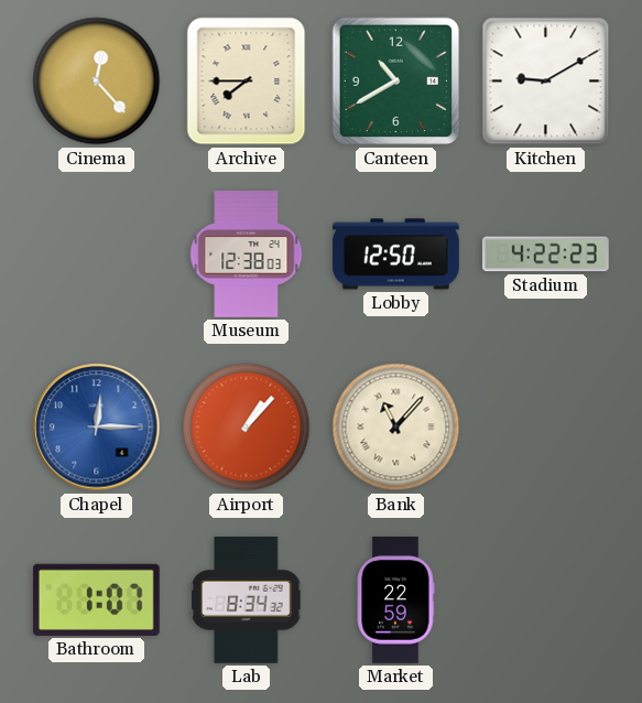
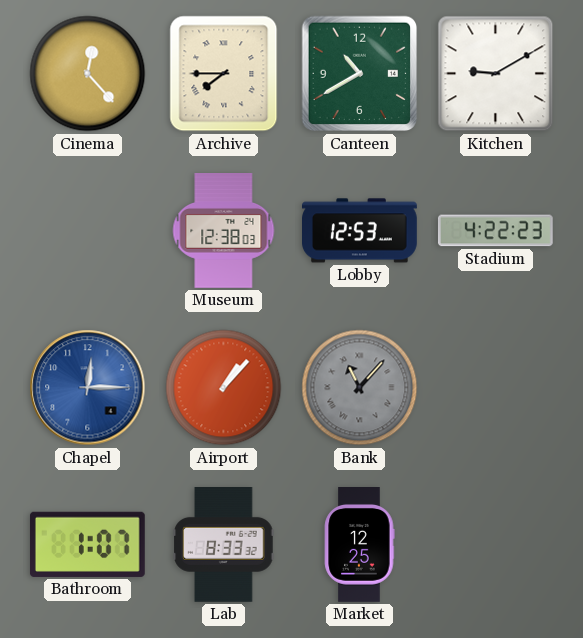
Lobby: 12:50 -> 12:53 (360, 231)
Bank dial: cream -> grey (360, 388)
Lab: 8:34 -> 8:33 (224, 545)
Market: 22:59 -> 12:25 (359, 545)
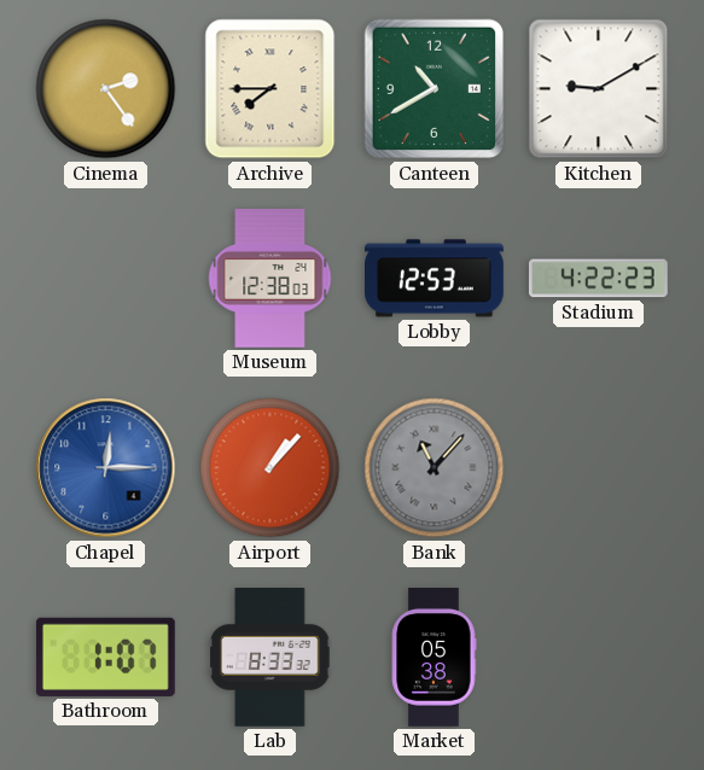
Cinema: 12:23 -> 2:24 (106, 89)
Market: 12:25 -> 05:38 (434, 658)
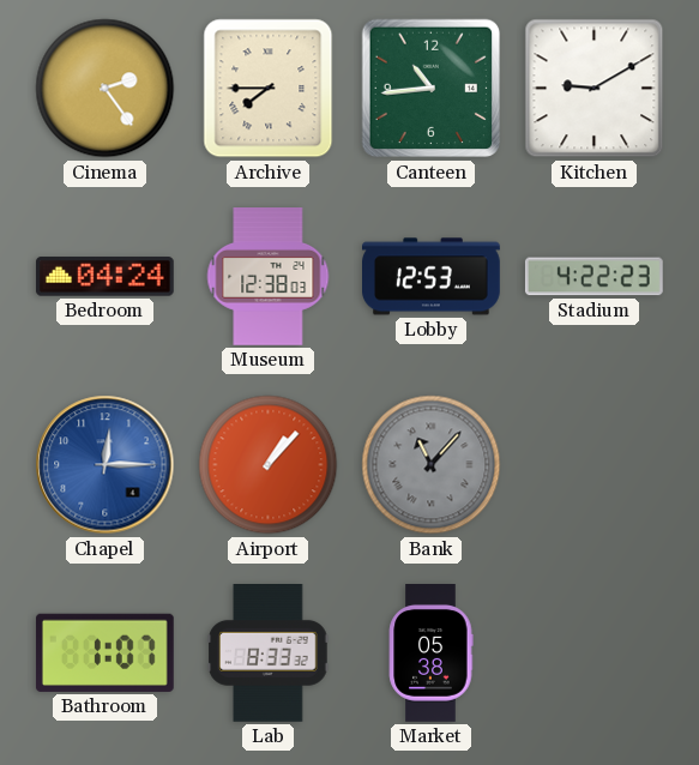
Canteen: 10:40 -> 10:44 (432, 89)
Bedroom: none -> 04:24 (104, 277)
